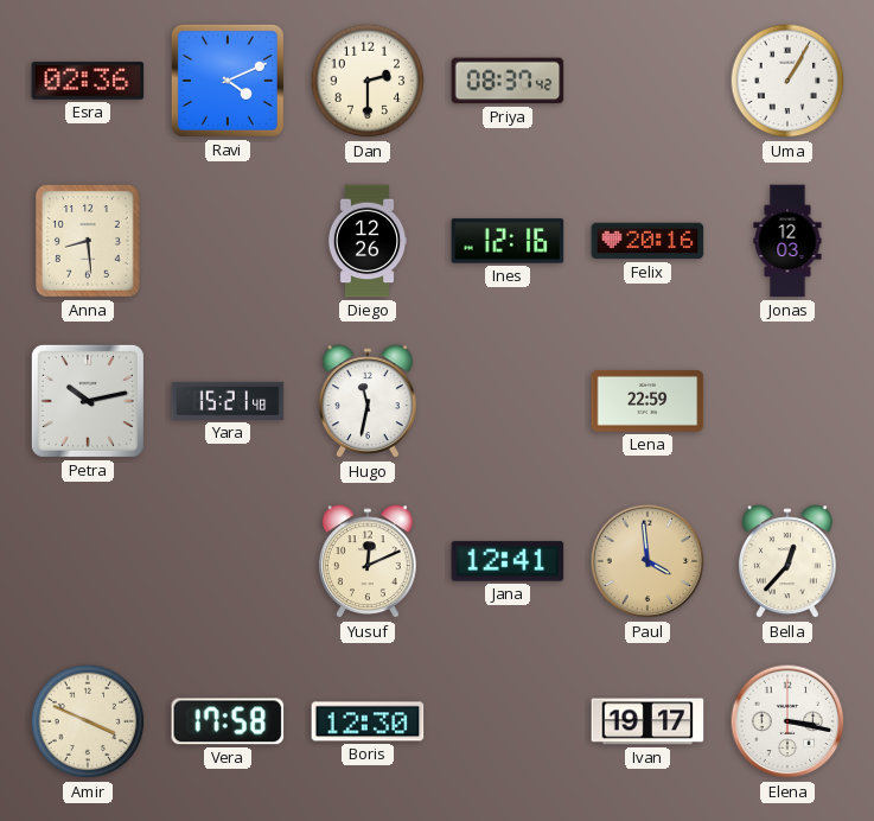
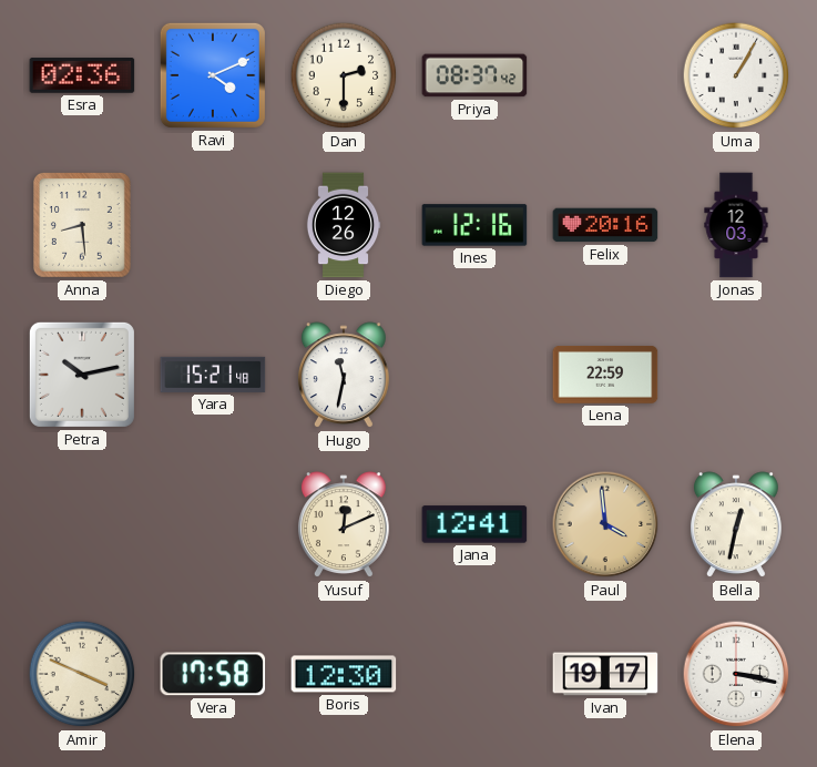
Bella: 12:37 -> 12:32 (736, 525)
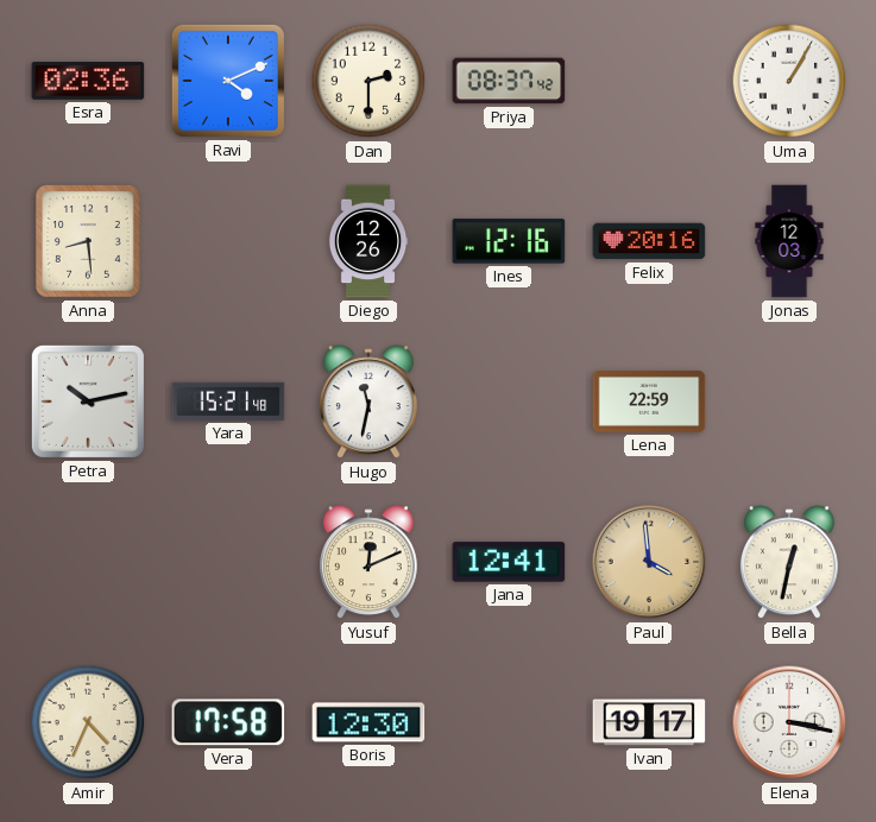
Amir: 3:49 -> 4:34 (88, 722)
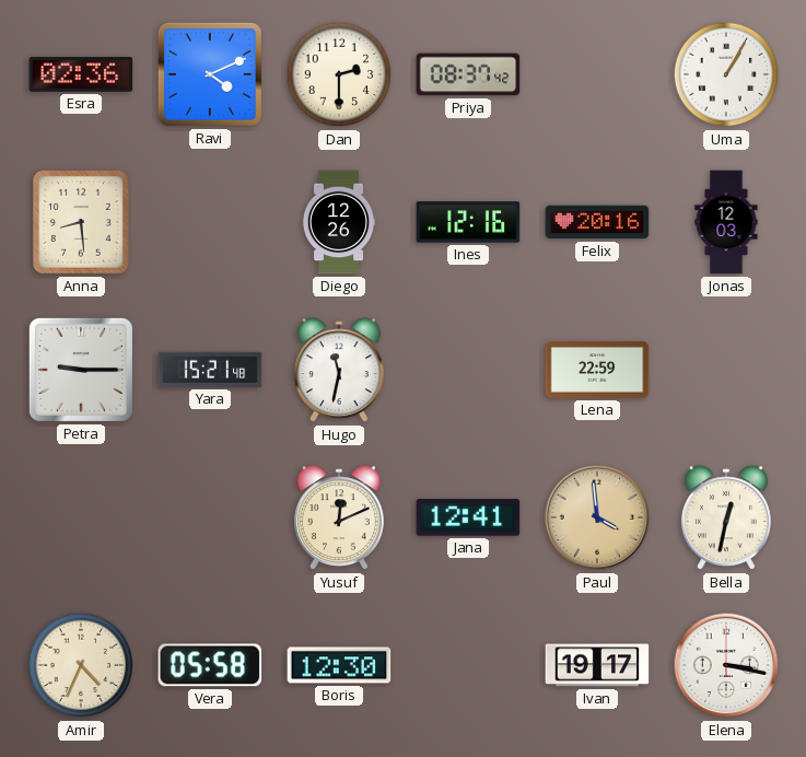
Petra: 10:13 -> 9:15 (81, 370)
Vera: 17:58 -> 05:58 (210, 665)
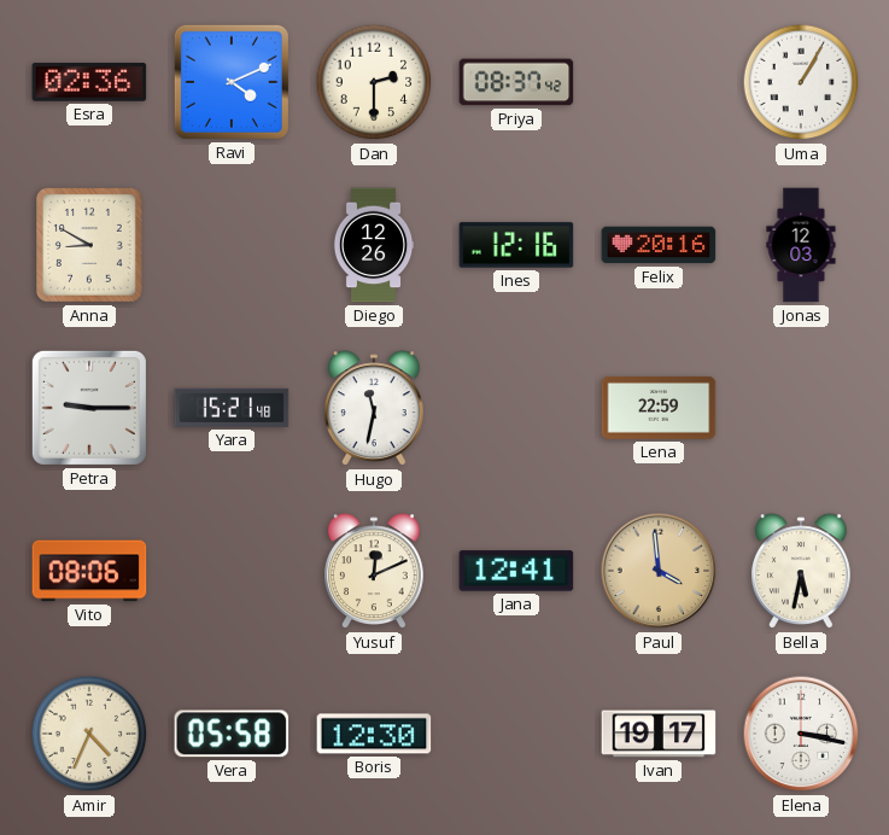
Anna: 8:29 -> 8:50 (90, 246)
Vito: none -> 08:06 (89, 571)
Bella: 12:32 -> 5:32 (801, 572)
